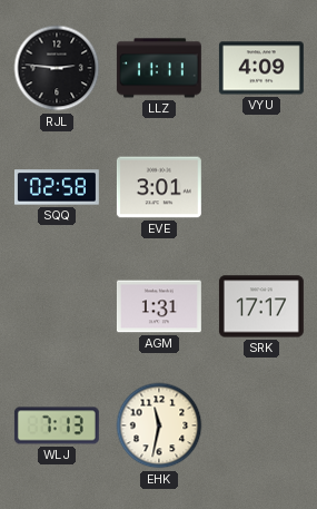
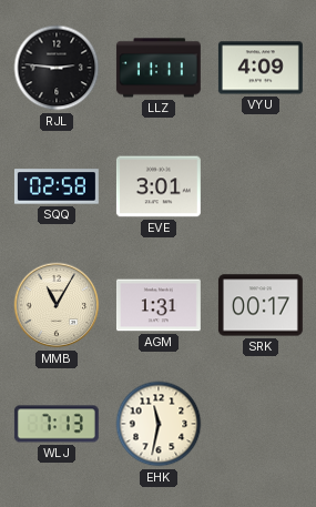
MMB: none -> 11:05 (57, 305)
SRK: 17:17 -> 00:17 (261, 305)
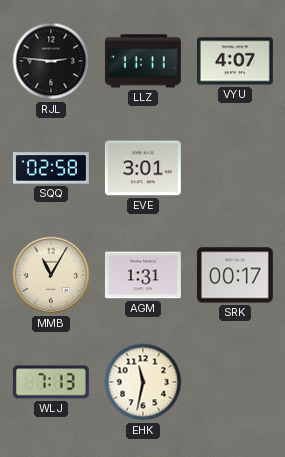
VYU: 4:09 -> 4:07 (235, 61)
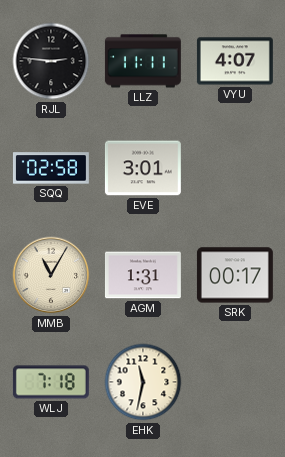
WLJ: 7:13 -> 7:18 (51, 382)
